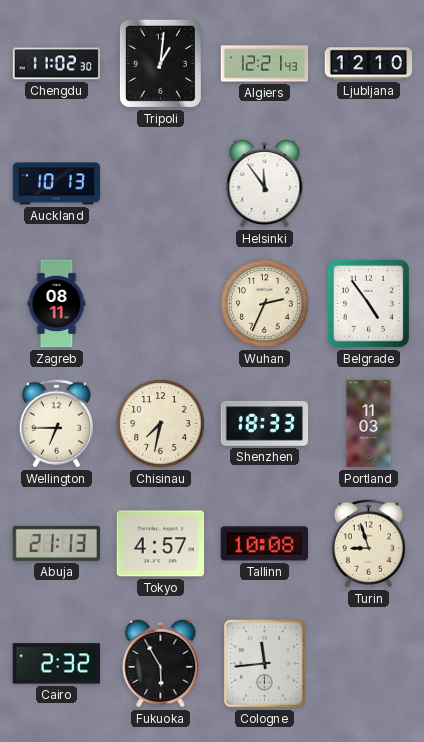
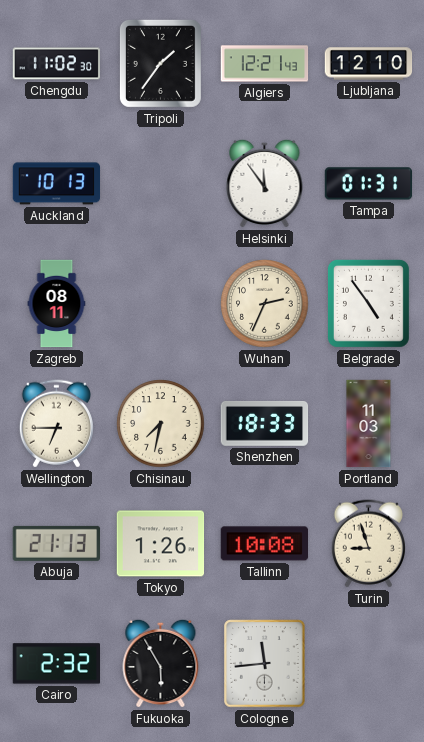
Tripoli: 1:01 -> 1:36 (160, 63)
Tampa: none -> 01:31 (369, 184)
Tokyo: 4:57 -> 1:26 (161, 544)
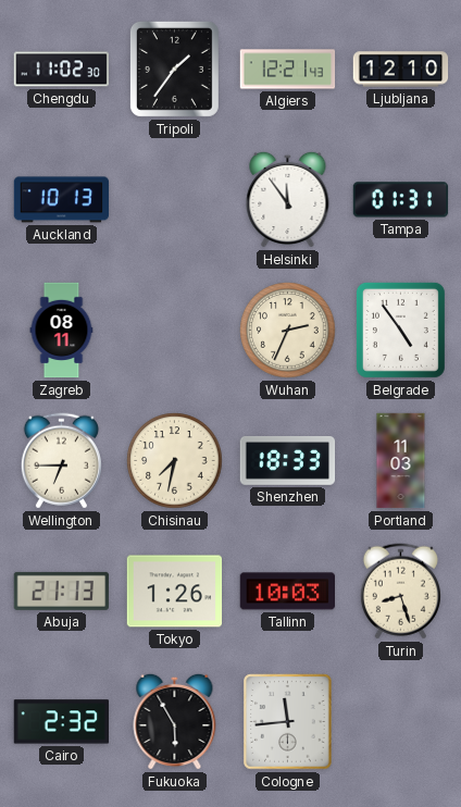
Tallinn: 10:08 -> 10:03 (287, 592)
Turin: 8:57 -> 8:27 (400, 592)
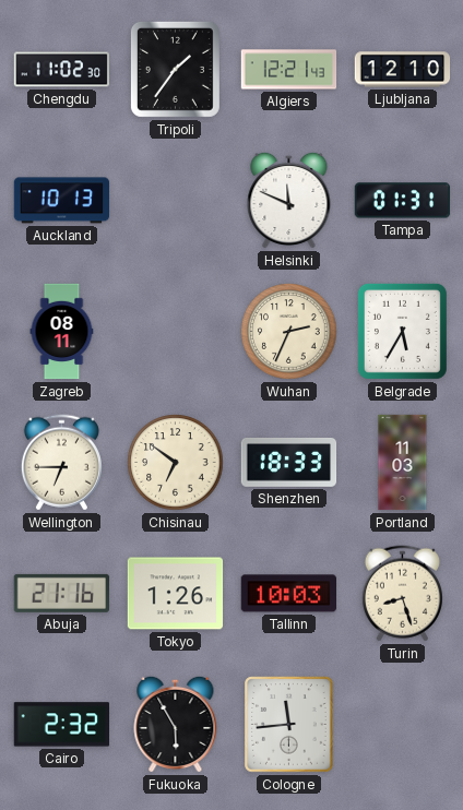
Helsinki: 11:54 -> 11:49 (289, 200)
Belgrade: 4:54 -> 5:35 (402, 331)
Chisinau: 7:32 -> 6:51 (176, 463)
Abuja: 21:13 -> 21:16 (61, 593)
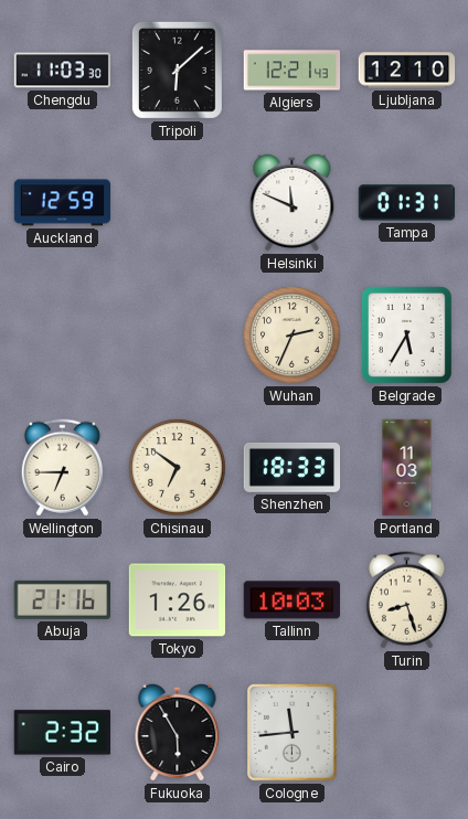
Chengdu: 11:02 -> 11:03 (63, 71)
Tripoli: 1:36 -> 6:08 (177, 70)
Auckland: 10:13 -> 12:59 (63, 203)
Zagreb: 08:11 -> none (62, 332)
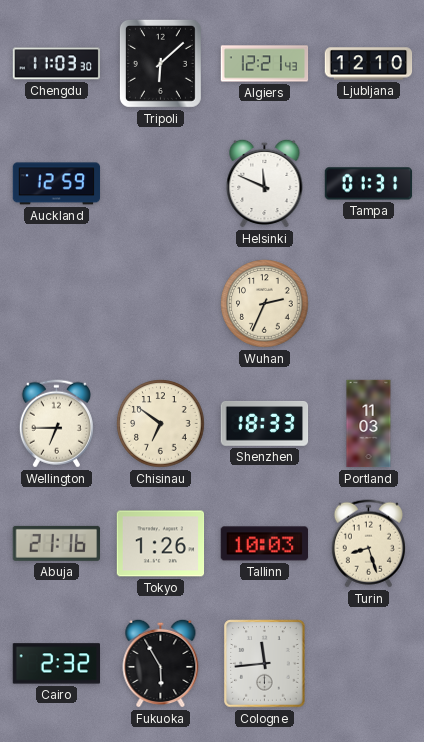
Belgrade: 5:35 -> none (406, 334)
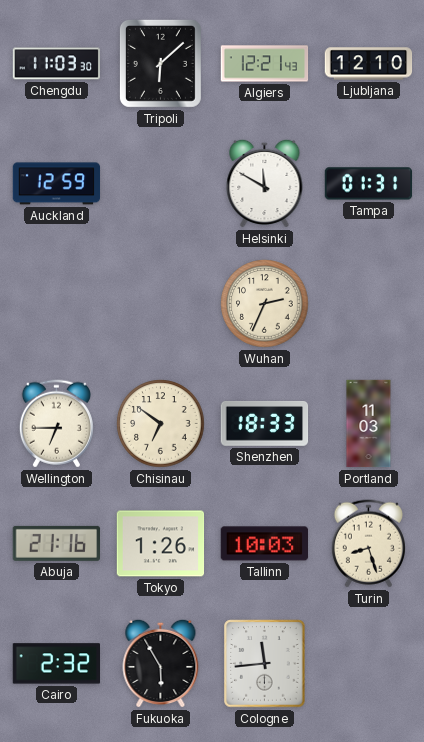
Helsinki: 11:49 -> 11:50 (265, 183)
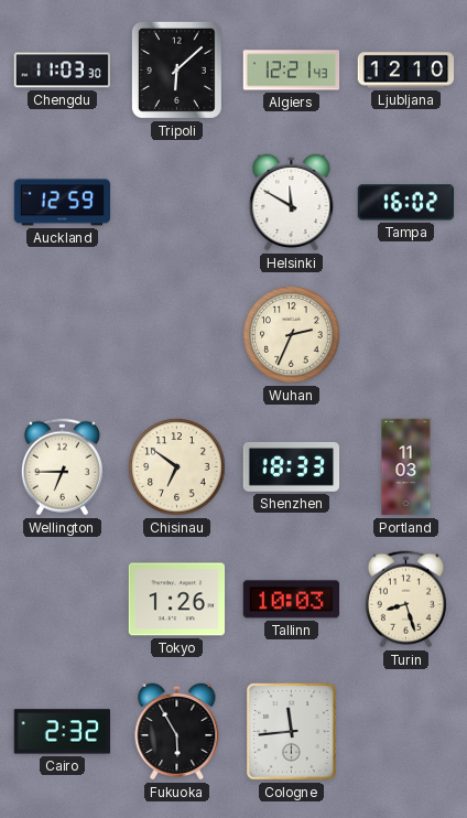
Tampa: 01:31 -> 16:02 (406, 203)
Abuja: 21:16 -> none (56, 543)
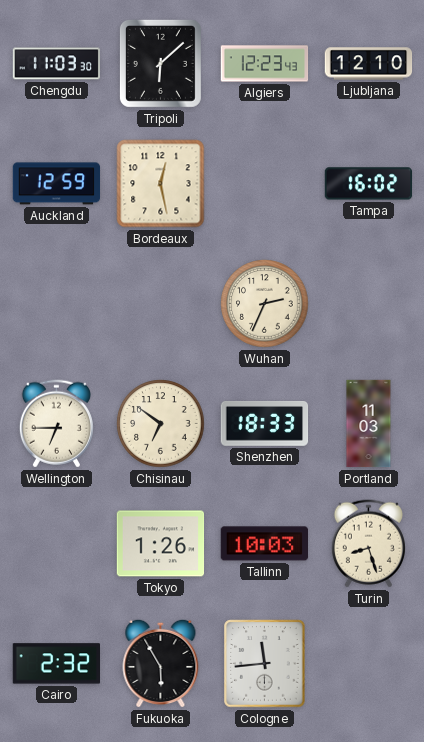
Algiers: 12:21 -> 12:23 (265, 64)
Bordeaux: none -> 12:28 (161, 184)
Helsinki: 11:50 -> none (292, 202)
